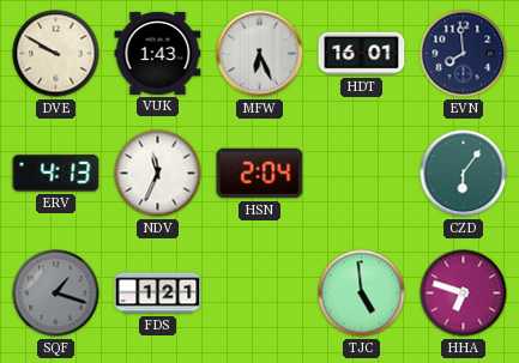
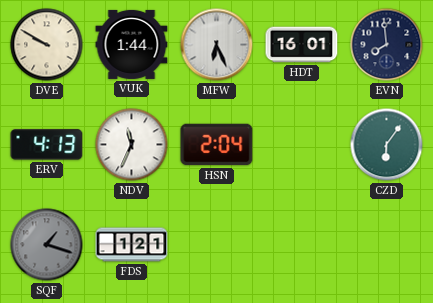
VUK: 1:43 -> 1:44 (132, 44)
TJC: 4:59 -> none (362, 294)
HHA: 6:48 -> none (464, 294)
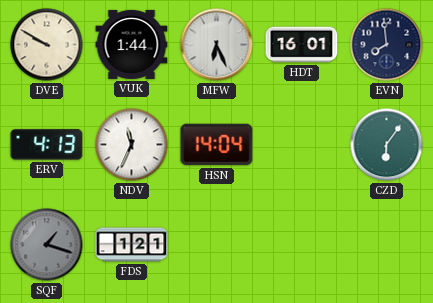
HSN: 2:04 -> 14:04 (217, 145)
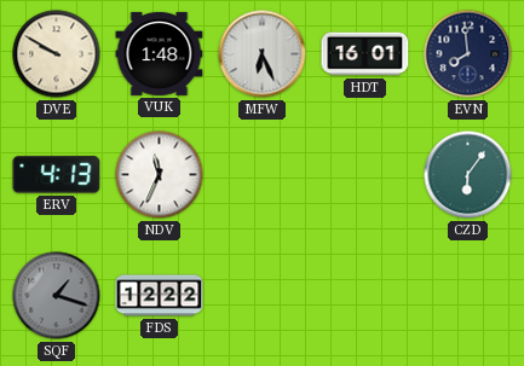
VUK: 1:44 -> 1:48 (160, 53)
HSN: 14:04 -> none (217, 145)
FDS: 1:21 -> 12:22 (160, 296)
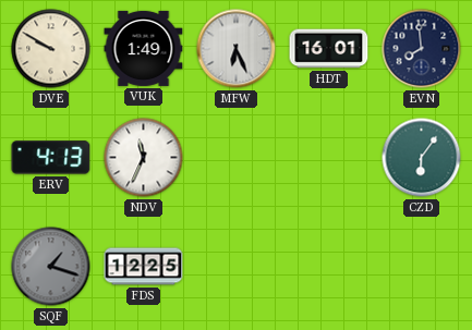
VUK: 1:48 -> 1:49 (144, 48)
FDS: 12:22 -> 12:25 (144, 267)
